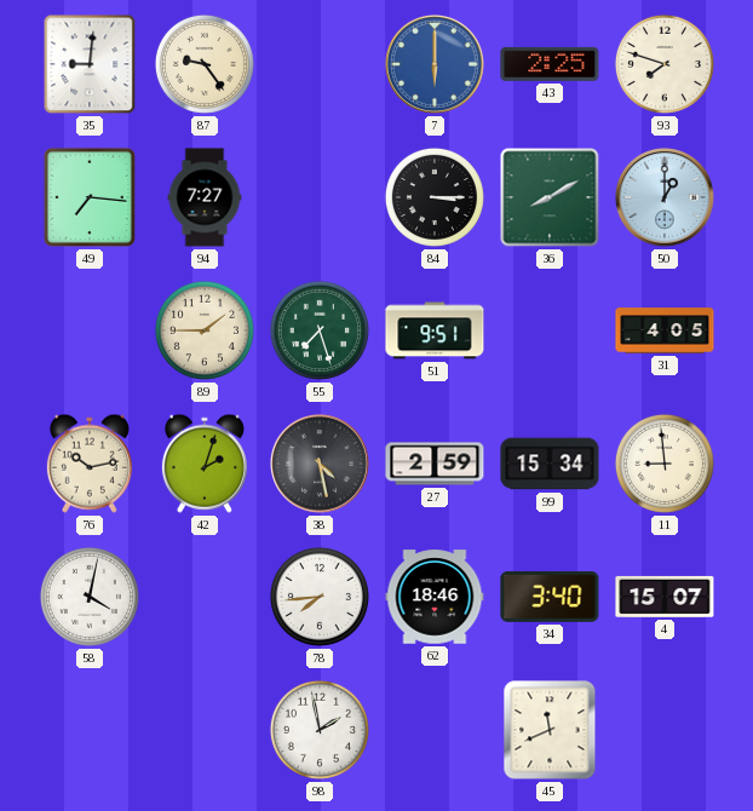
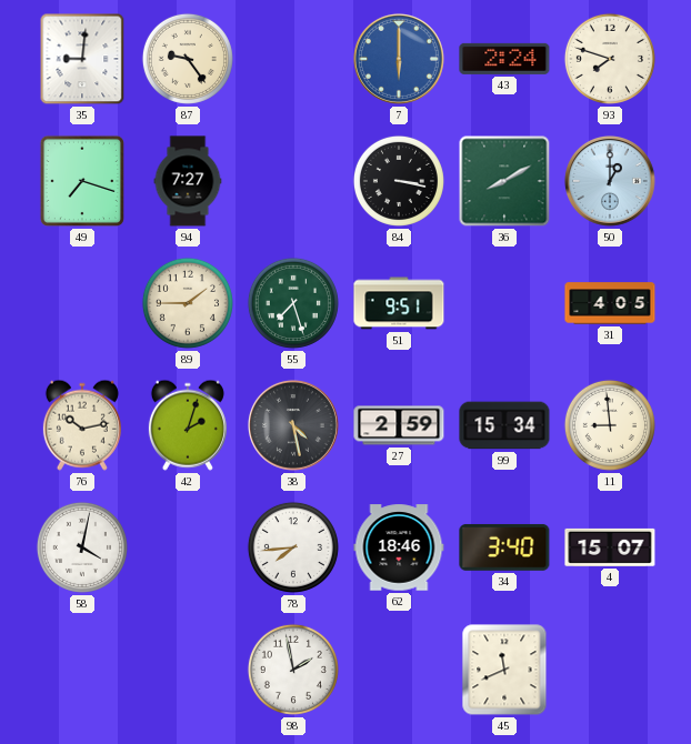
43: 2:25 -> 2:24 (504, 59)
49: 7:16 -> 7:18 (82, 181)
84: 3:15 -> 3:17 (399, 181)
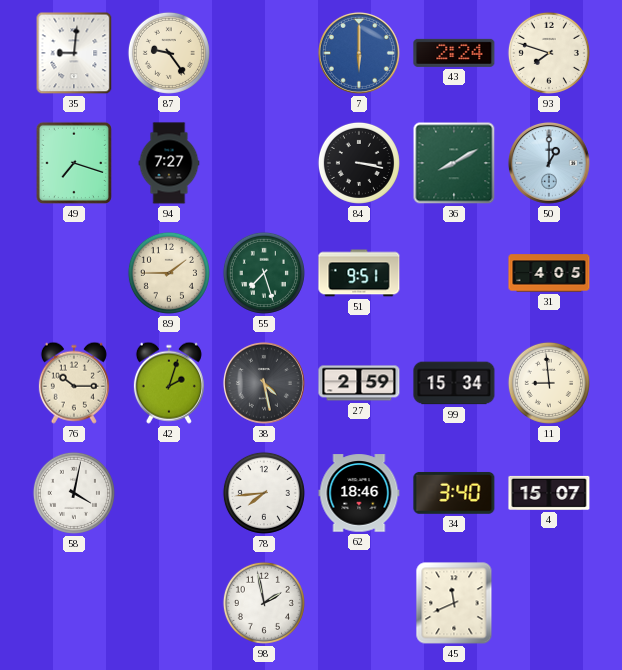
76: 10:13 -> 10:15 (74, 383)
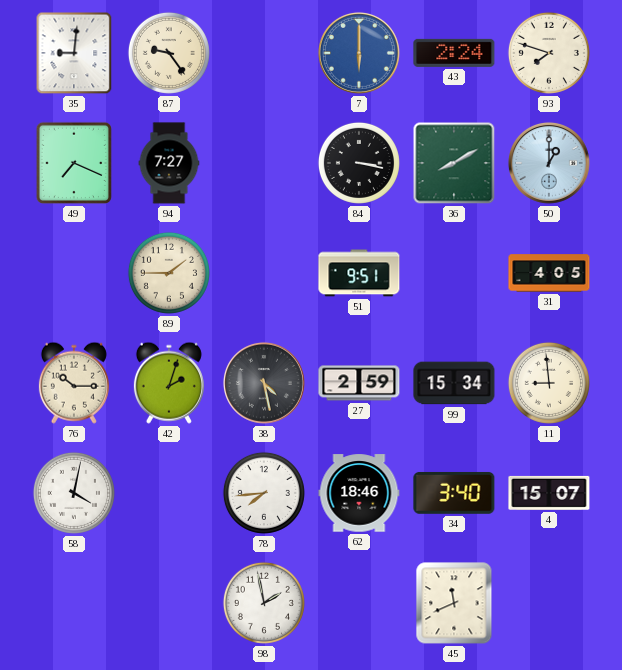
49: 7:18 -> 7:19 (74, 163)
55: 7:27 -> none (264, 273)
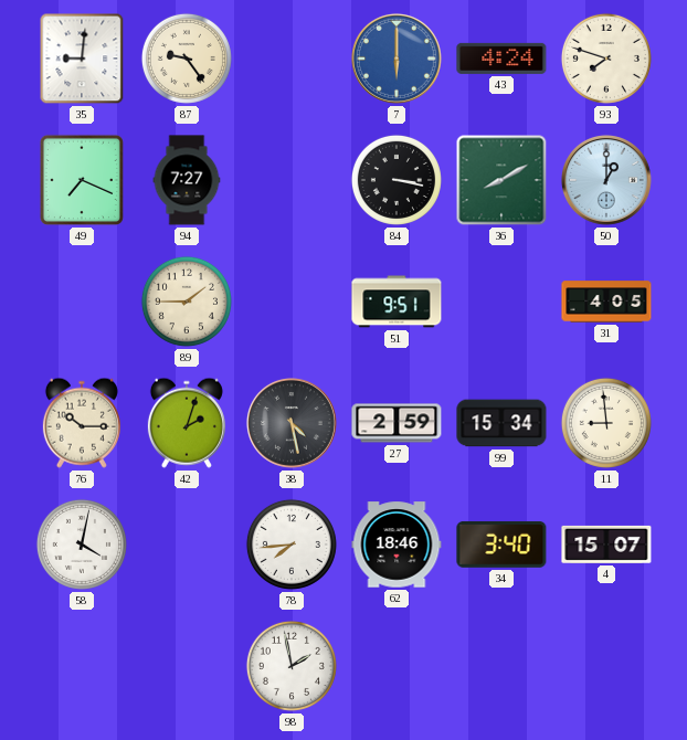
43: 2:24 -> 4:24 (501, 59)
45: 11:41 -> none (454, 603)
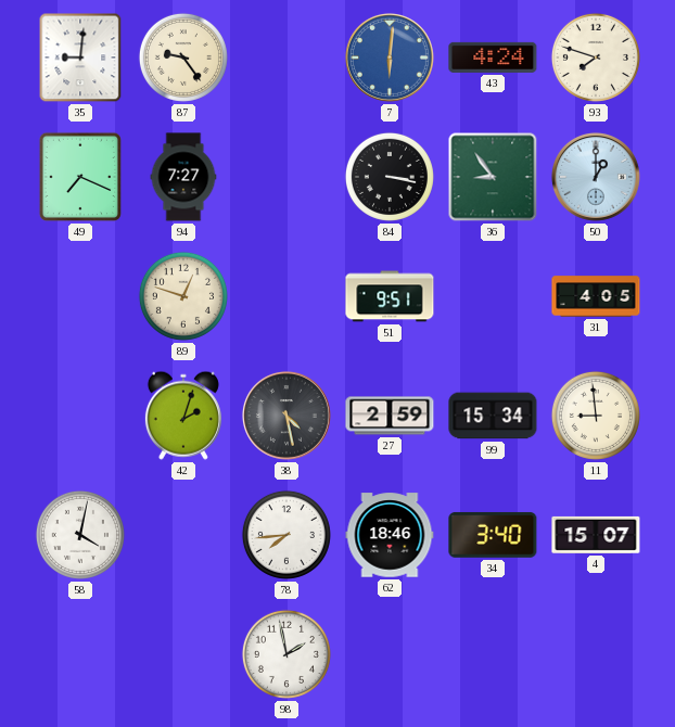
7: 6:00 -> 6:01 (390, 58)
36: 8:10 -> 8:54 (493, 177)
89: 1:45 -> 12:48 (183, 296)
76: 10:15 -> none (82, 423)
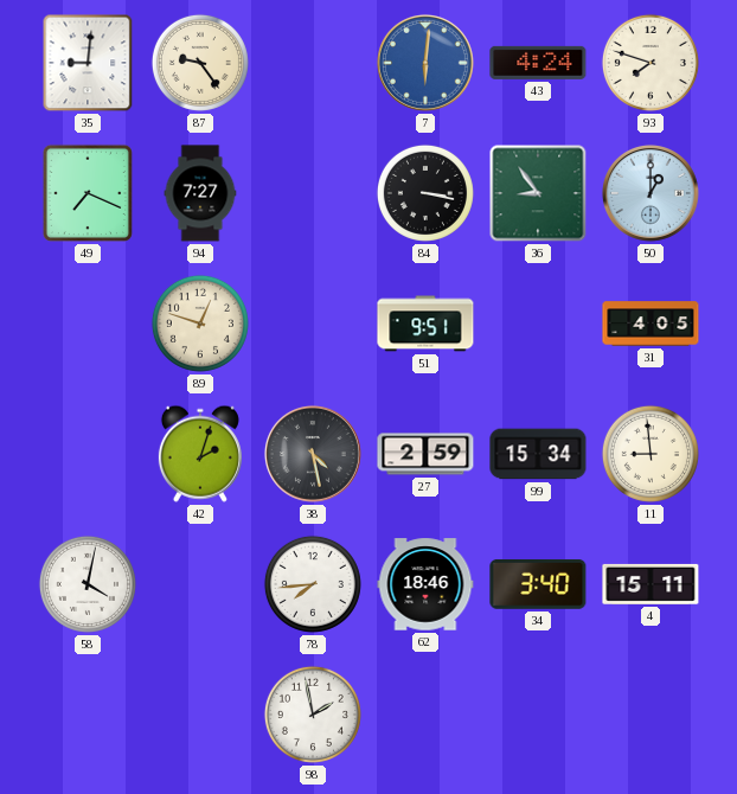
4: 15:07 -> 15:11 (651, 584)
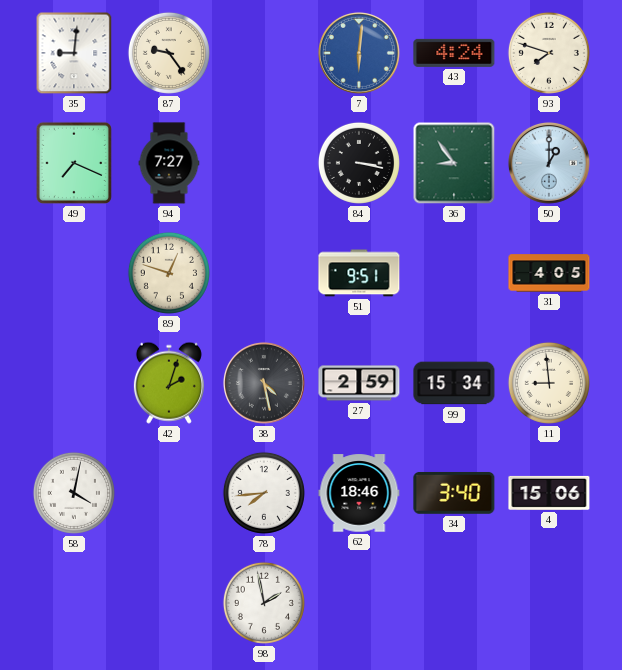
4: 15:11 -> 15:06 (549, 493)
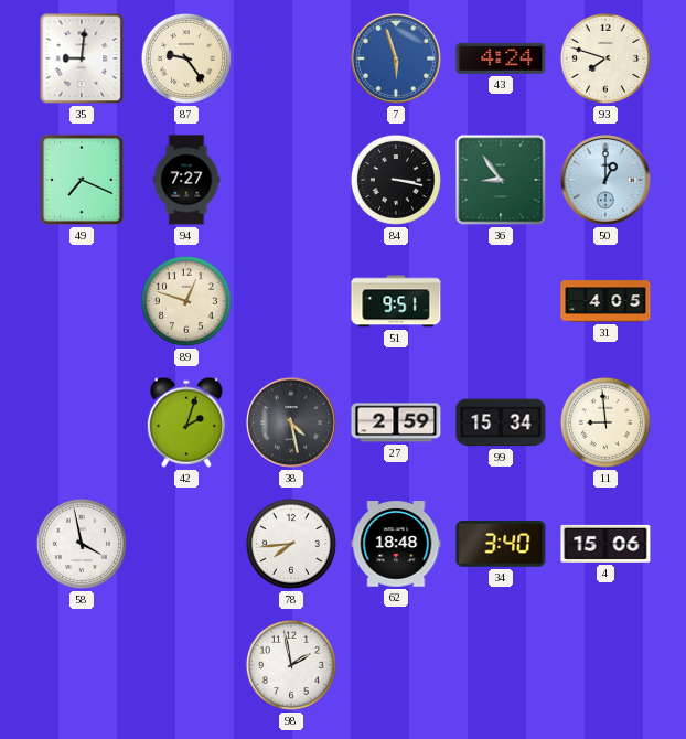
7: 6:01 -> 5:57 (396, 58)
58: 4:02 -> 3:58 (82, 544)
62: 18:46 -> 18:48 (396, 544)
